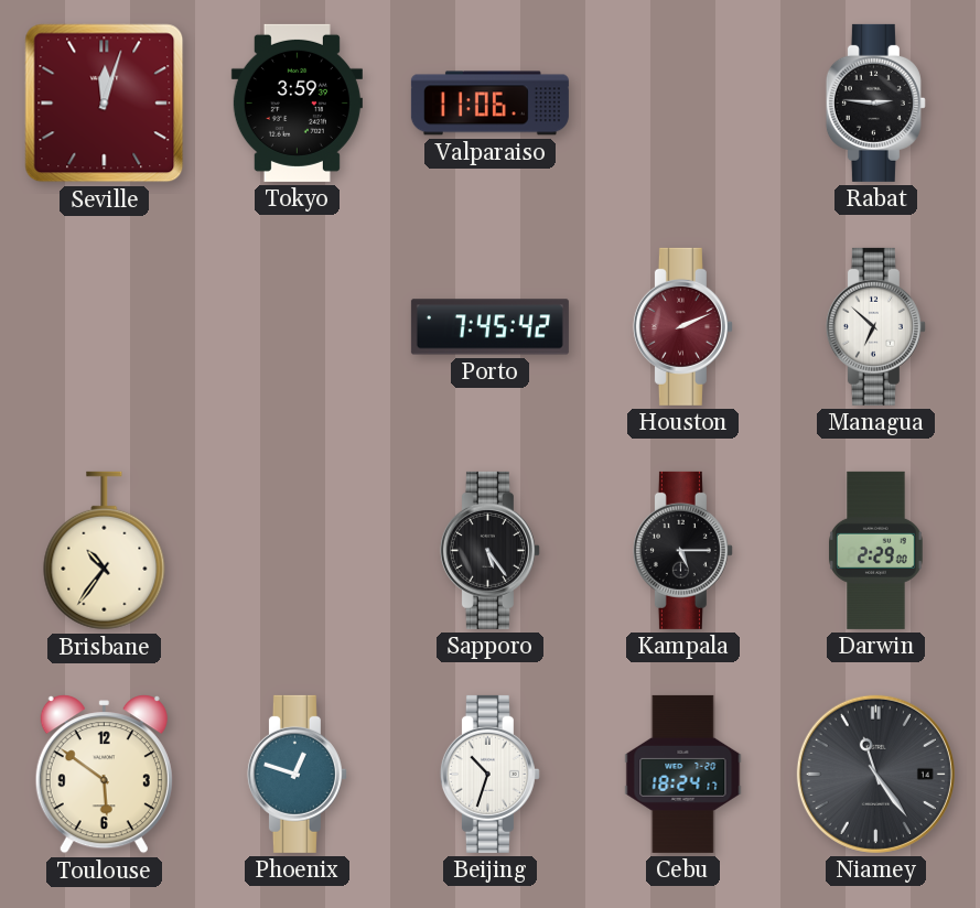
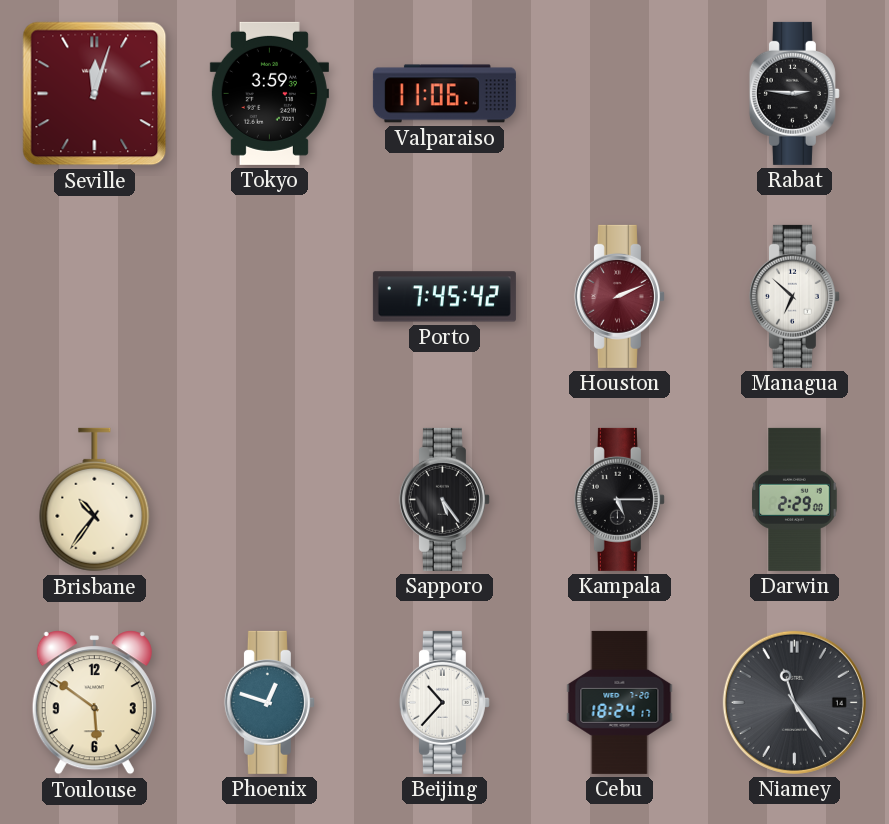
Beijing: 10:33 -> 10:37 (444, 702)
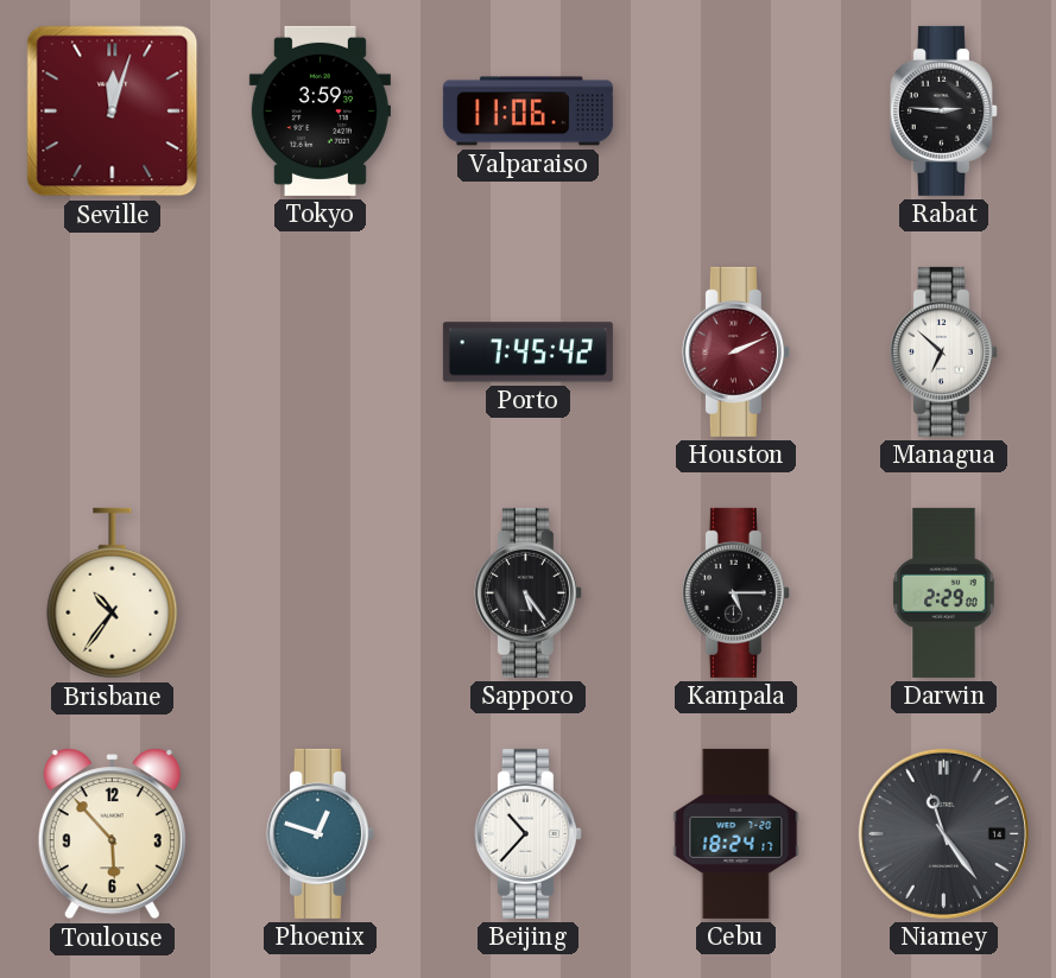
Toulouse: 5:51 -> 5:53 (112, 834)
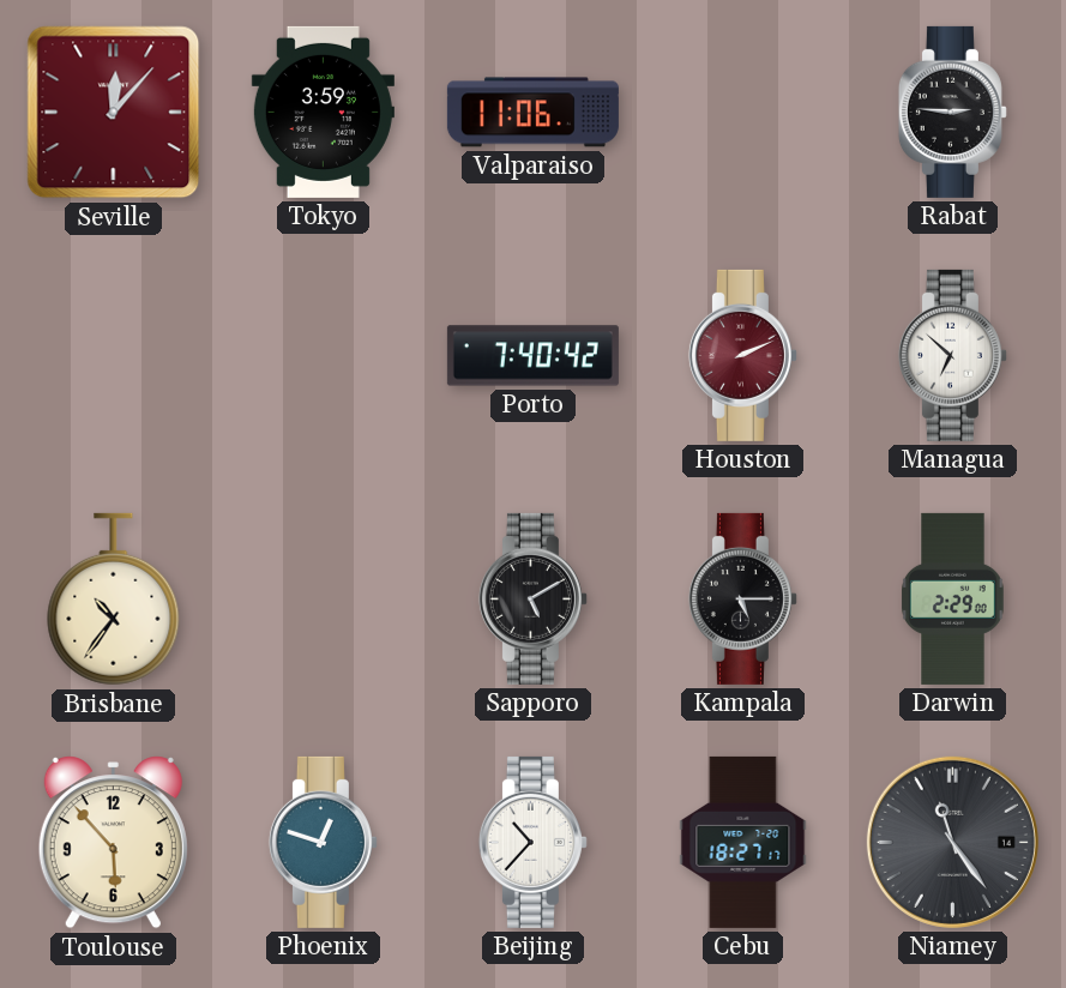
Seville: 12:03 -> 12:07 (114, 113)
Porto: 7:45 -> 7:40 (532, 356)
Sapporo: 5:24 -> 5:10 (532, 598)
Cebu: 18:24 -> 18:27 (743, 842)
